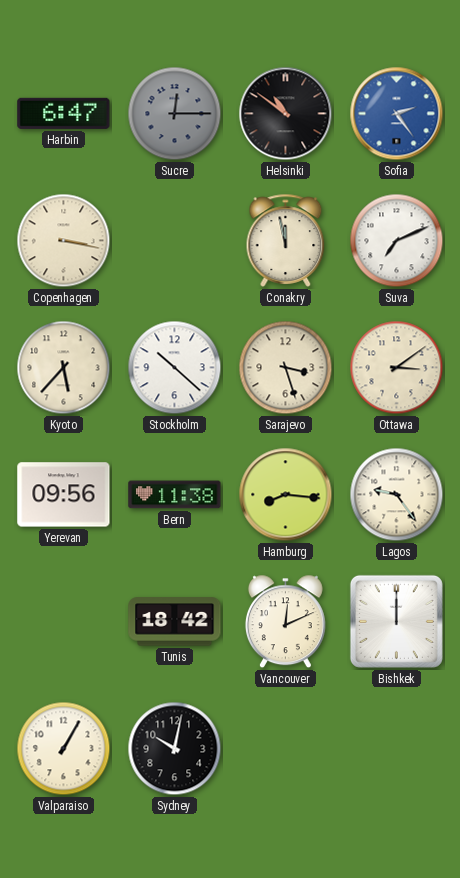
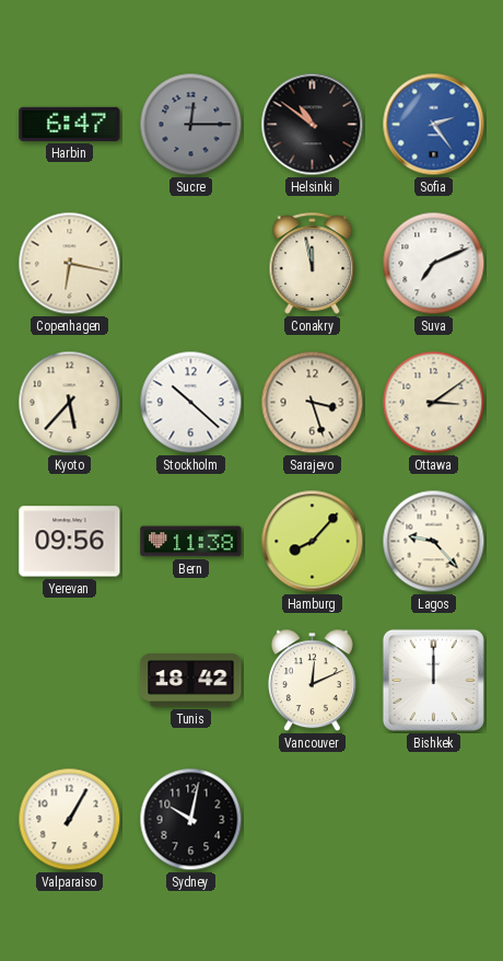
Copenhagen: 3:17 -> 6:17 (70, 264)
Hamburg: 8:16 -> 8:07 (313, 542)
Lagos: 9:24 -> 9:23 (434, 542)
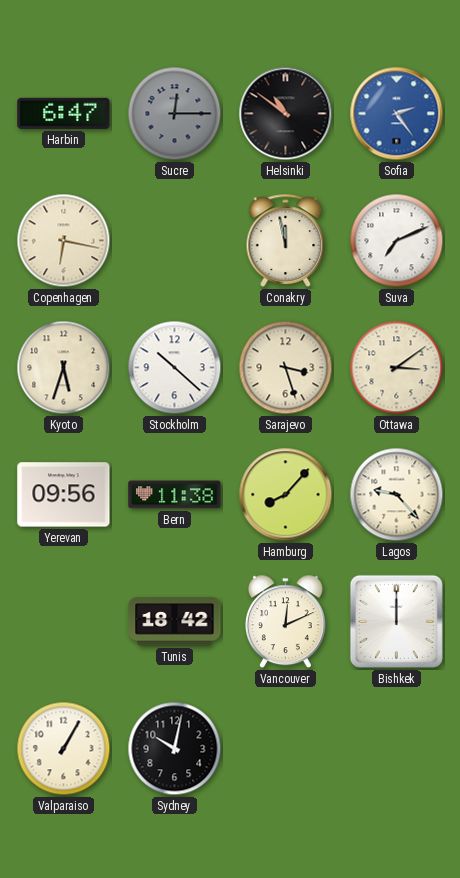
Kyoto: 5:37 -> 5:33 (64, 368)
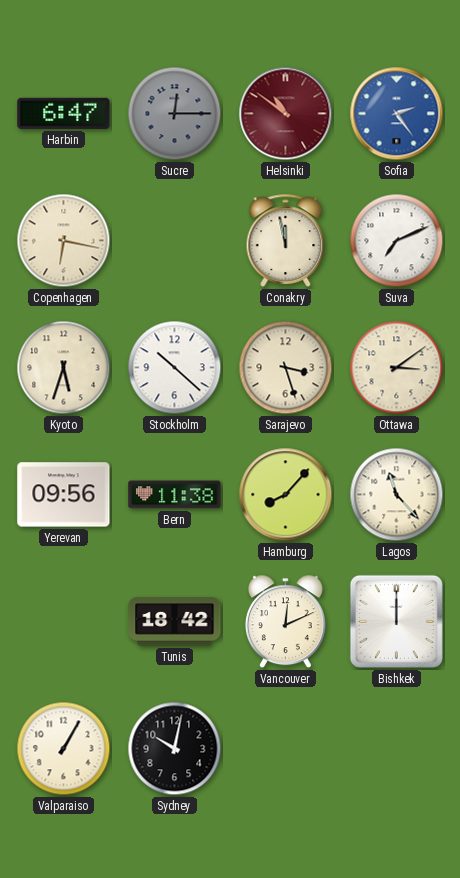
Helsinki dial: black -> burgundy (286, 114)
Lagos: 9:23 -> 11:23 (397, 495)
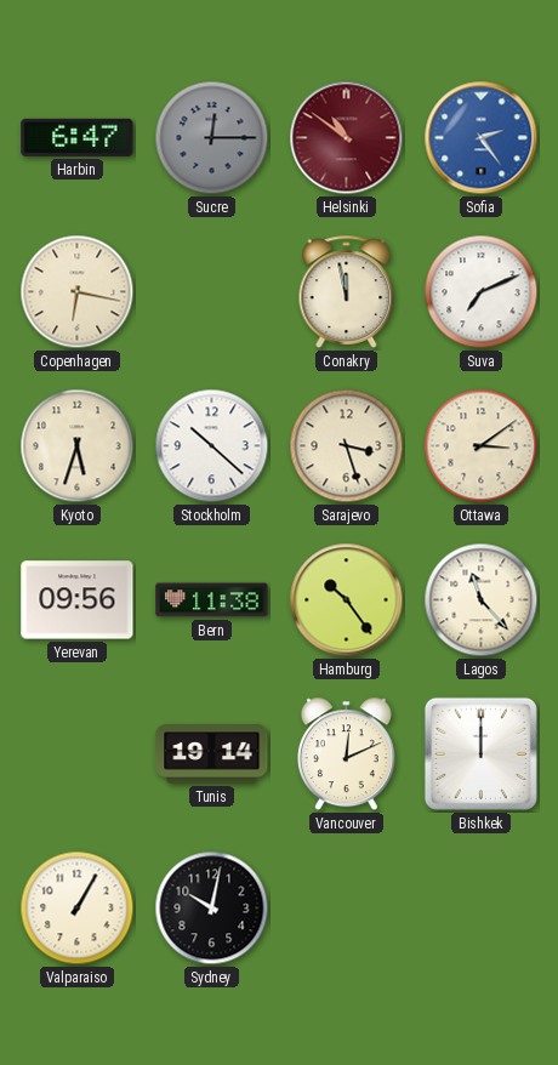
Hamburg: 8:07 -> 10:24 (347, 600)
Tunis: 18:42 -> 19:14 (212, 754)
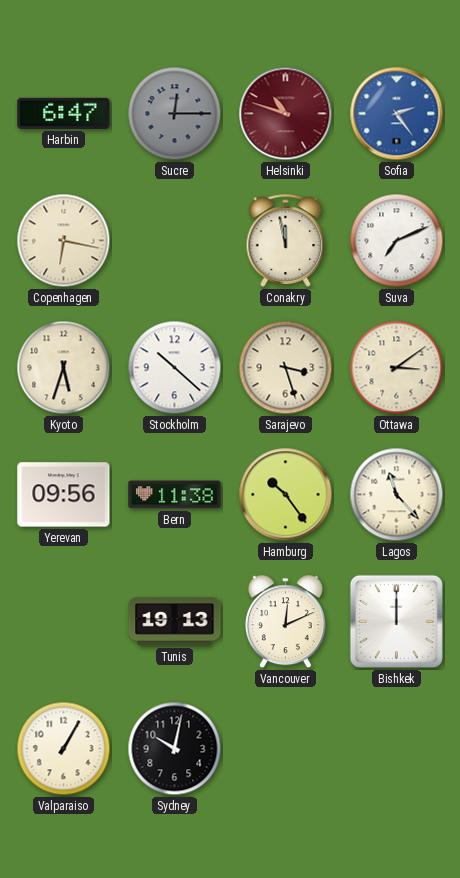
Helsinki: 10:51 -> 10:48 (286, 114)
Tunis: 19:14 -> 19:13 (175, 622)
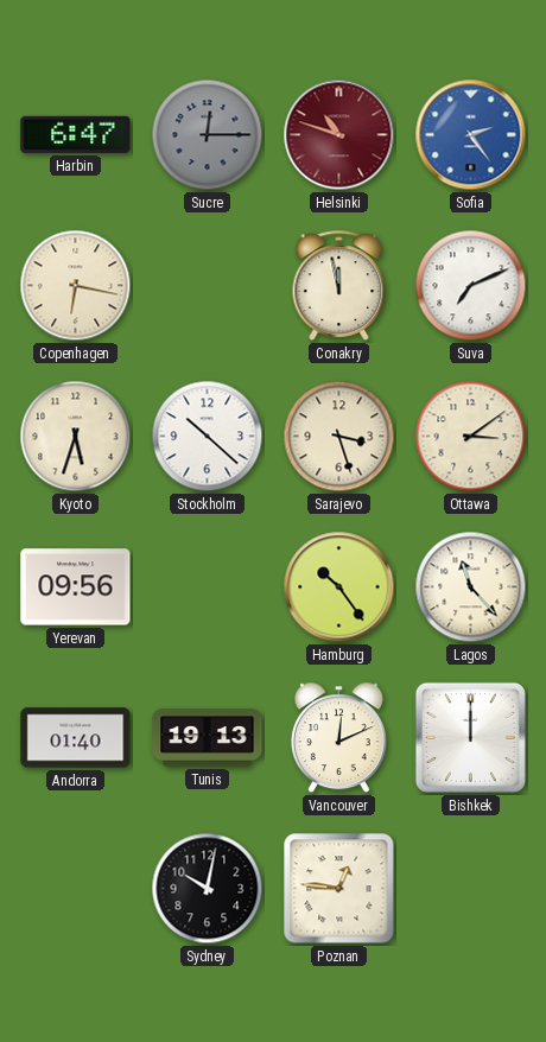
Bern: 11:38 -> none (175, 495)
Andorra: none -> 01:40 (76, 738)
Valparaiso: 1:05 -> none (64, 749)
Poznan: none -> 12:46 (339, 889)
